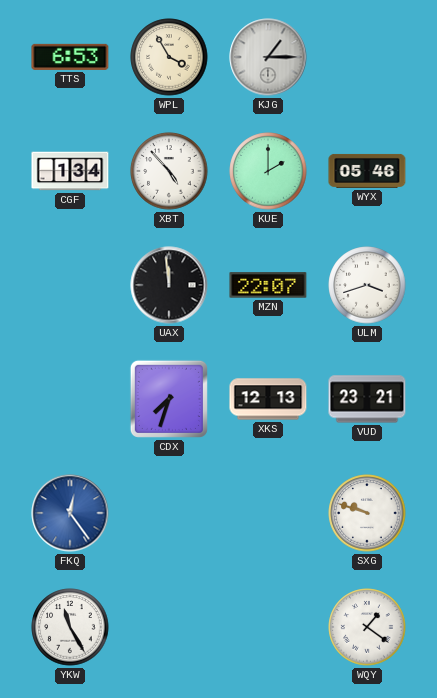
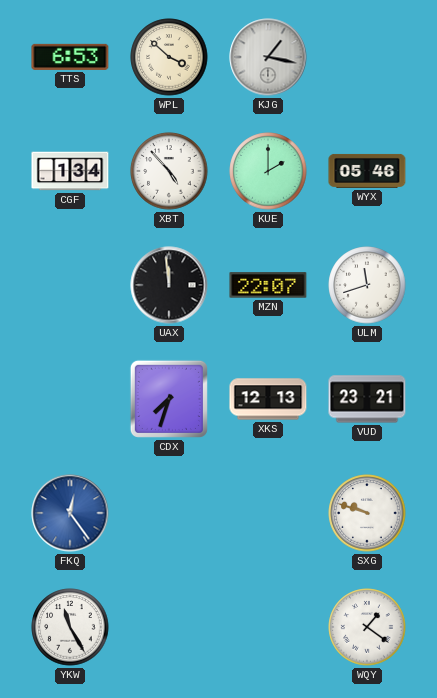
WPL: 3:55 -> 3:52 (169, 57)
KJG: 1:15 -> 1:17 (268, 57)
ULM: 3:42 -> 11:42 (367, 285)
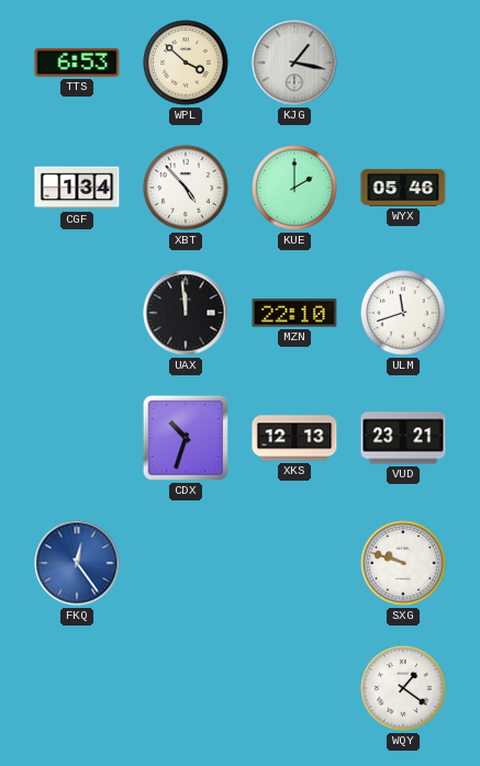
MZN: 22:07 -> 22:10 (294, 313)
CDX: 7:33 -> 10:33 (186, 438)
YKW: 11:25 -> none (70, 627)
